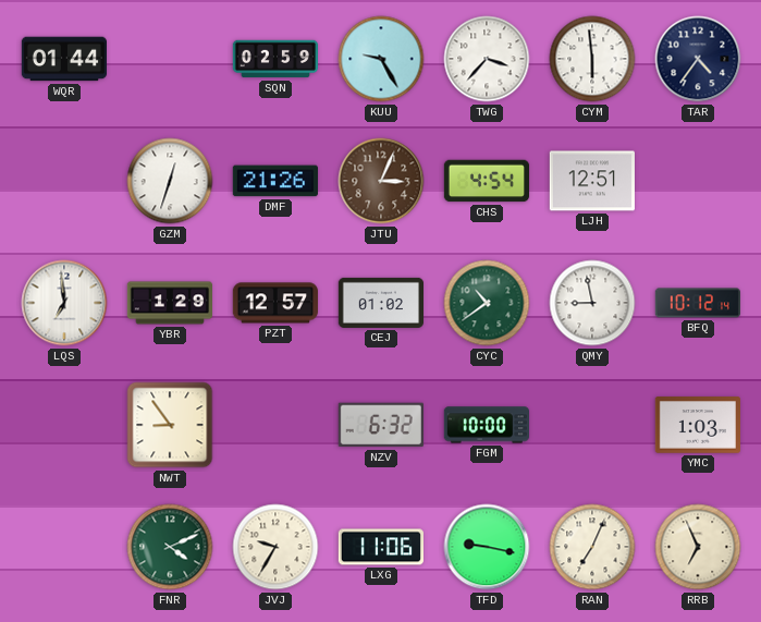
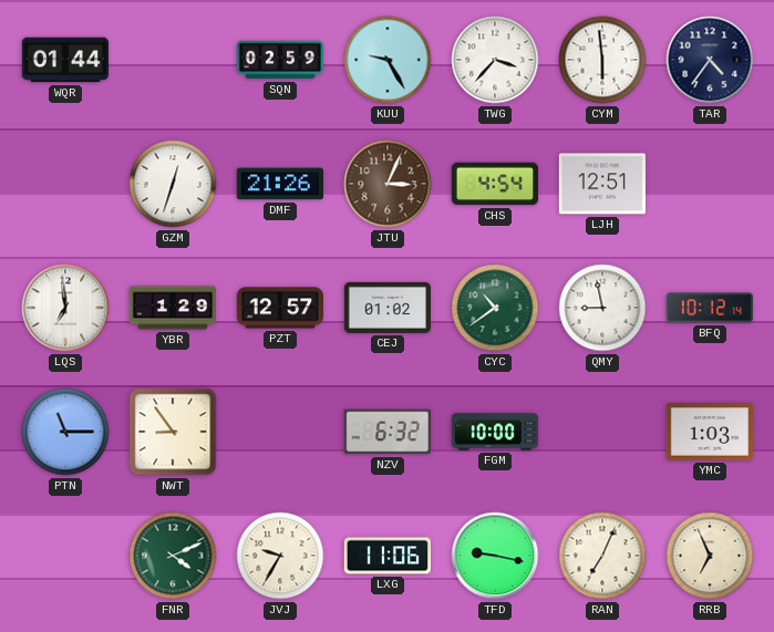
PTN: none -> 11:15 (65, 432)
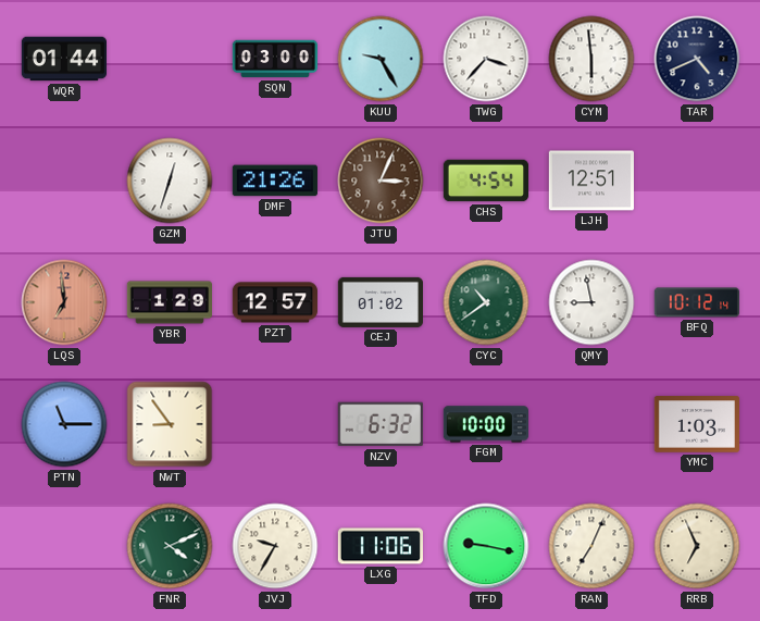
SQN: 02:59 -> 03:00 (274, 59)
TAR: 4:36 -> 4:41 (697, 59)
LQS dial: white -> salmon (64, 302)
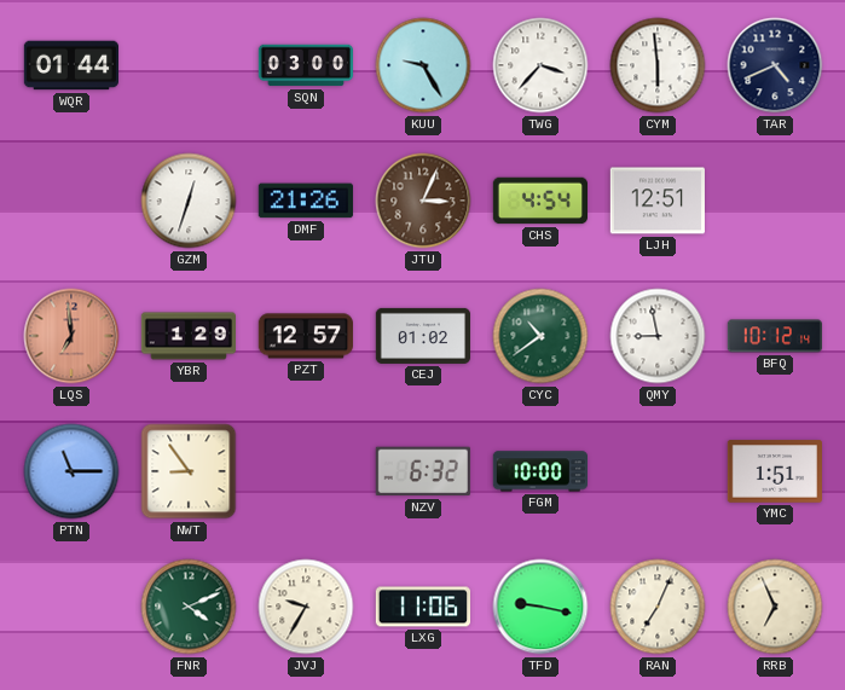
YMC: 1:03 -> 1:51 (774, 471)
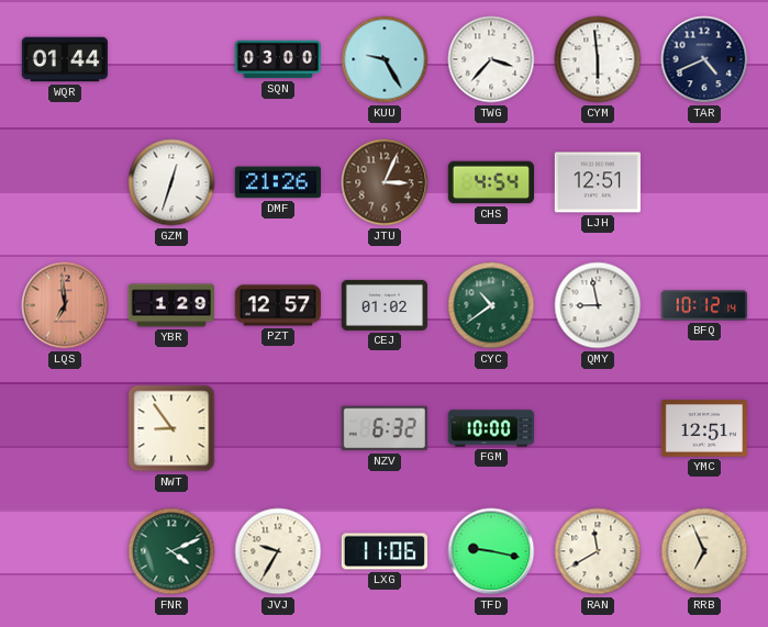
PTN: 11:15 -> none (71, 471)
YMC: 1:51 -> 12:51 (703, 428)
RAN: 7:04 -> 11:40 (598, 551)
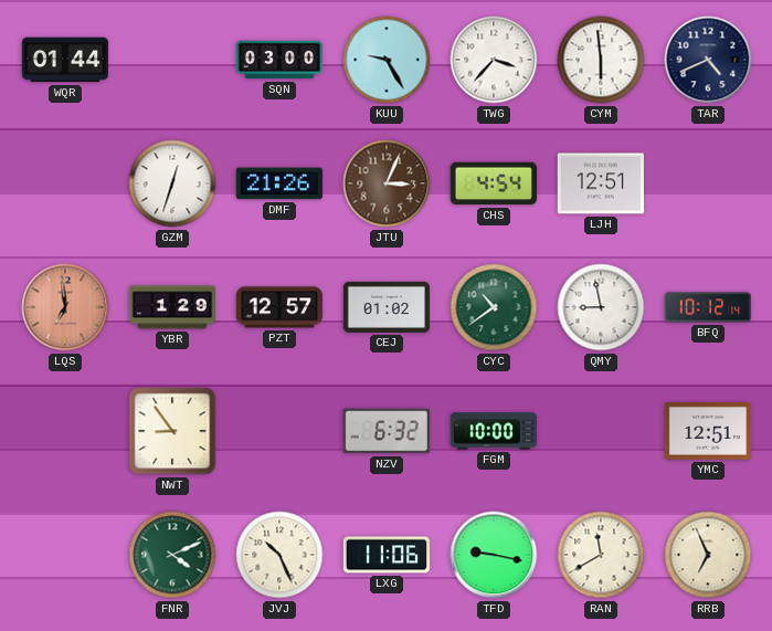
JVJ: 9:35 -> 10:26 (279, 555)
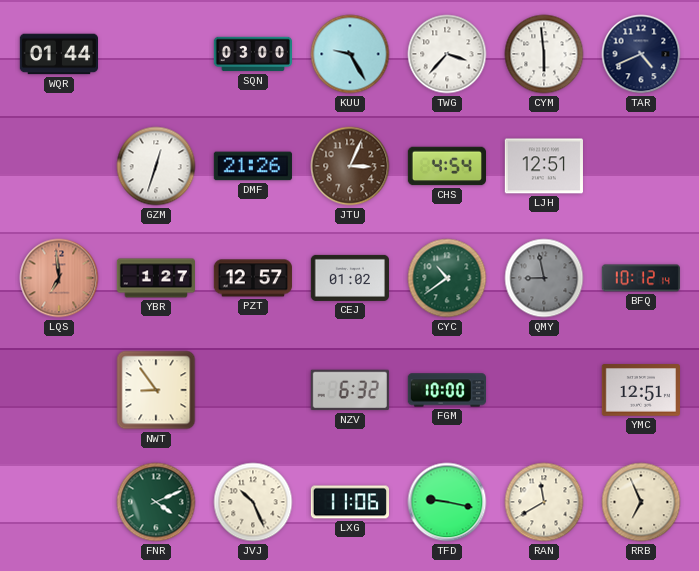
YBR: 1:29 -> 1:27 (155, 278)
QMY dial: white -> grey (544, 278)
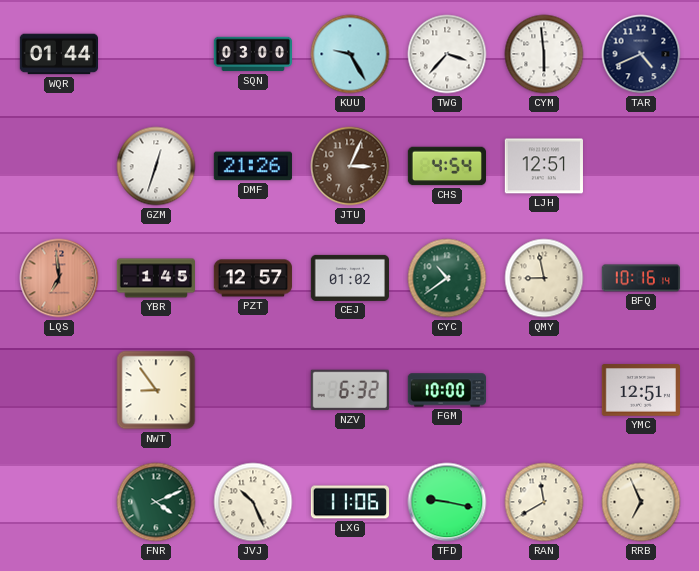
YBR: 1:27 -> 1:45 (155, 278)
QMY dial: grey -> cream (544, 278)
BFQ: 10:12 -> 10:16 (641, 278)
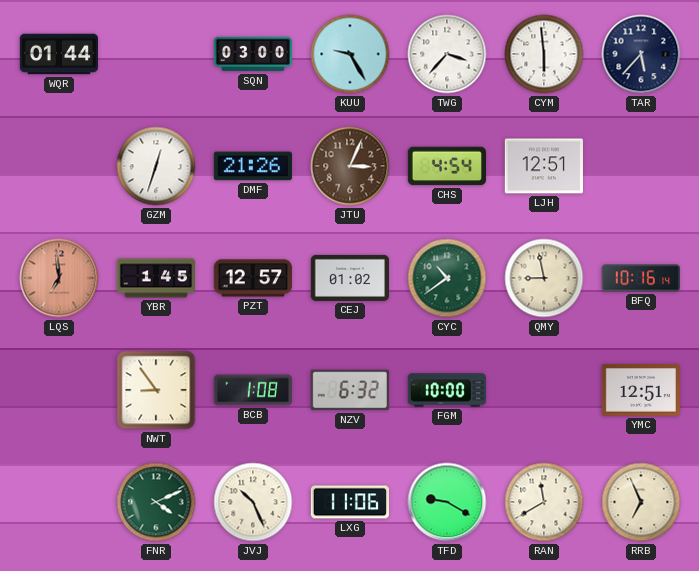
TAR: 4:41 -> 5:37 (641, 54)
BCB: none -> 1:08 (253, 390)
TFD: 9:17 -> 9:20 (447, 502)
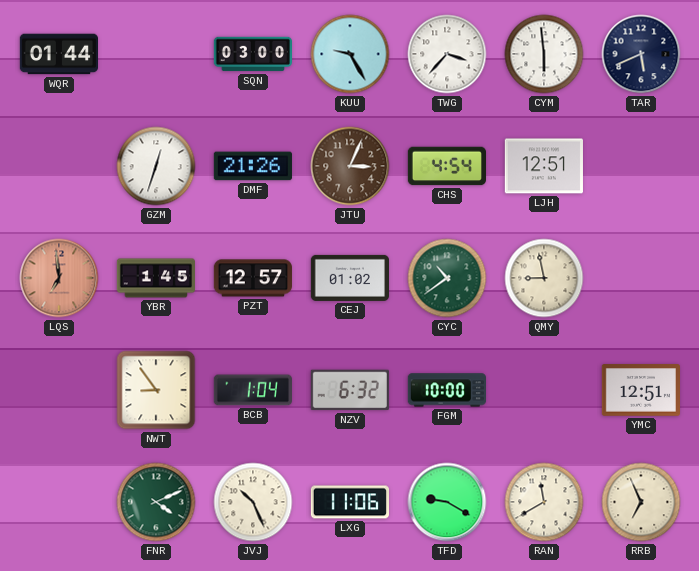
TAR: 5:37 -> 5:41 (641, 54)
BFQ: 10:16 -> none (641, 278)
BCB: 1:08 -> 1:04 (253, 390)
